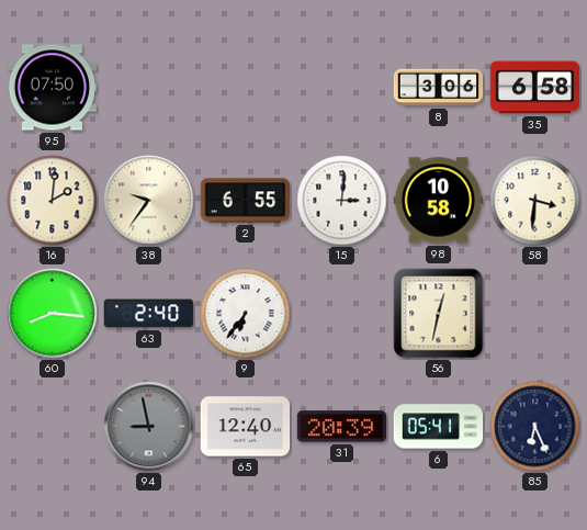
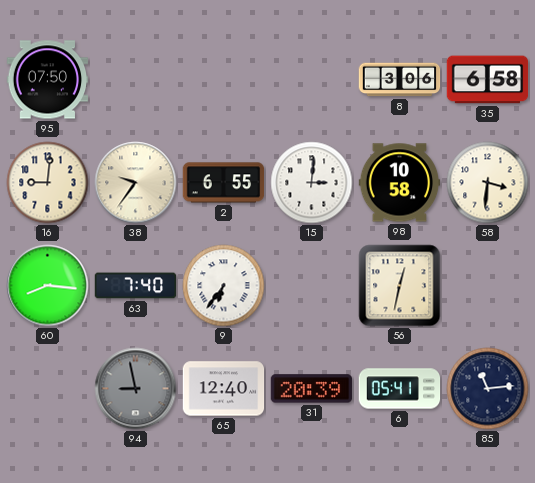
16: 2:01 -> 9:01 (48, 183)
63: 2:40 -> 7:40 (136, 286)
85: 6:26 -> 11:14 (488, 389)
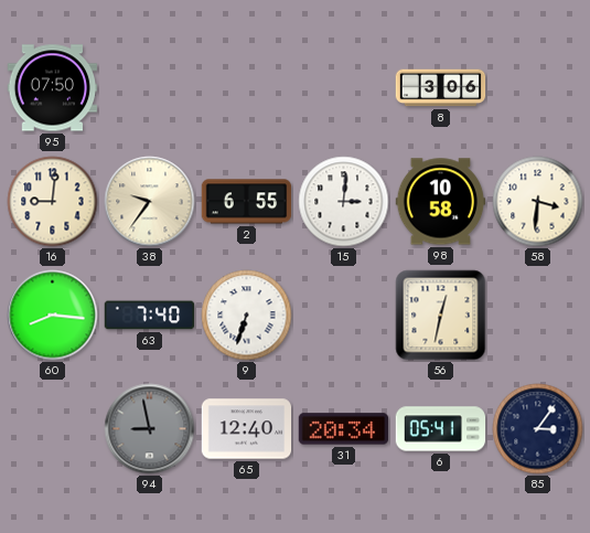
35: 6:58 -> none (488, 80)
9: 6:36 -> 6:33 (247, 316)
31: 20:39 -> 20:34 (344, 429)
85: 11:14 -> 3:06 (538, 429)
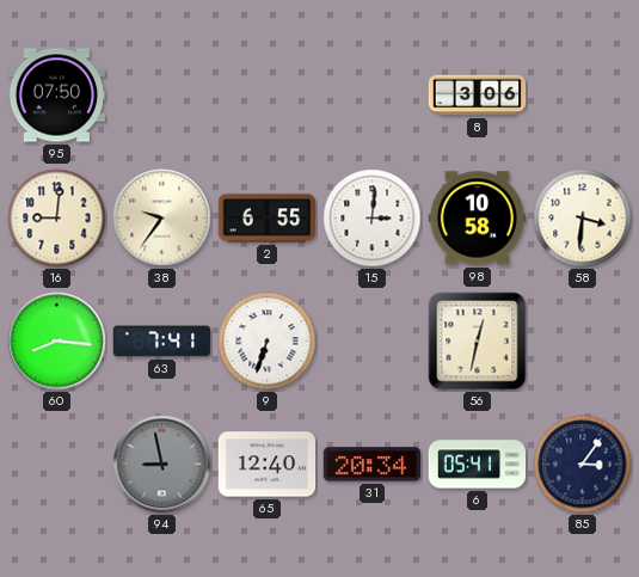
63: 7:40 -> 7:41 (162, 342)
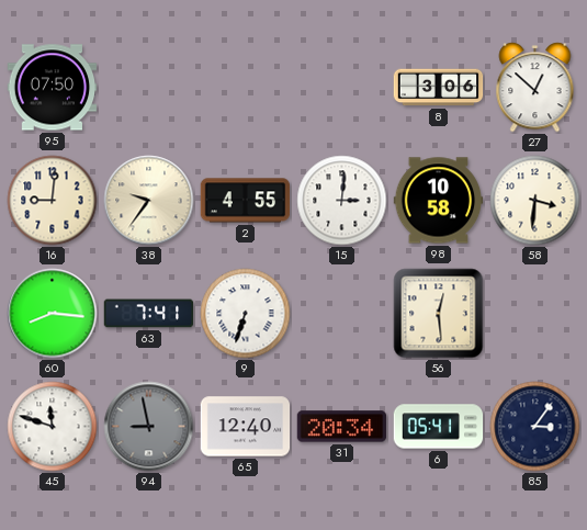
27: none -> 12:52 (535, 88)
2: 6:55 -> 4:55 (246, 201)
56: 12:32 -> 12:29 (439, 314)
45: none -> 11:48 (53, 427)
